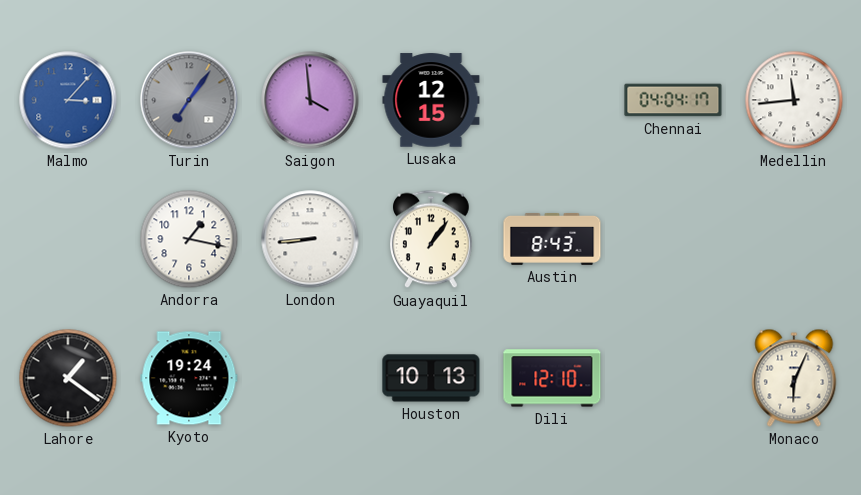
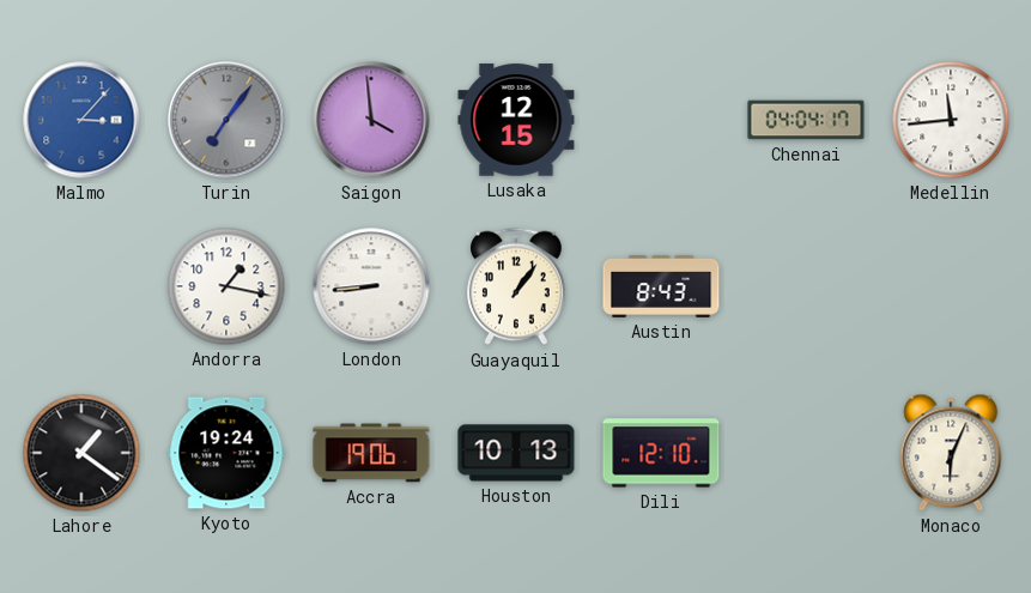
Accra: none -> 19:06 (371, 453)
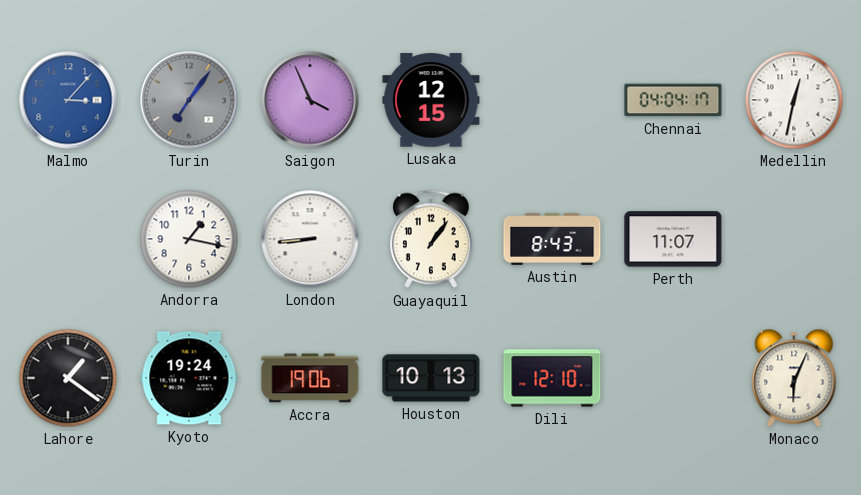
Saigon: 3:59 -> 3:56 (310, 100)
Medellin: 11:44 -> 12:32 (794, 100)
Perth: none -> 11:07 (673, 239)
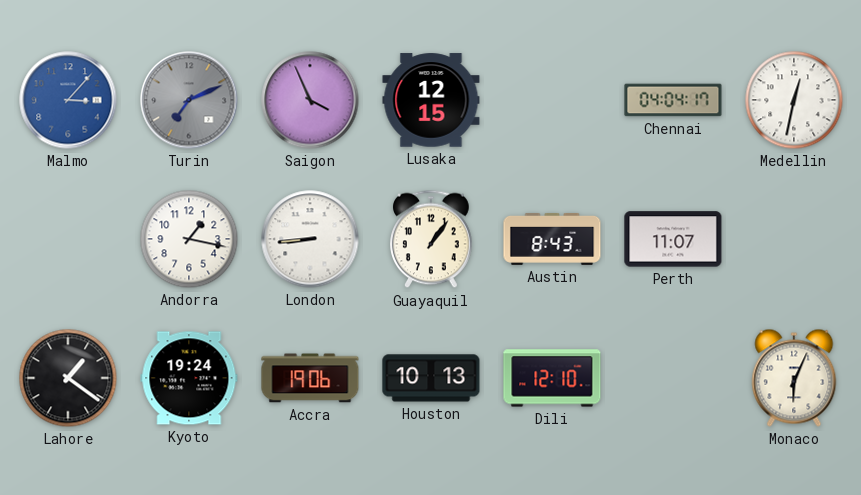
Turin: 7:06 -> 7:11 (189, 100)
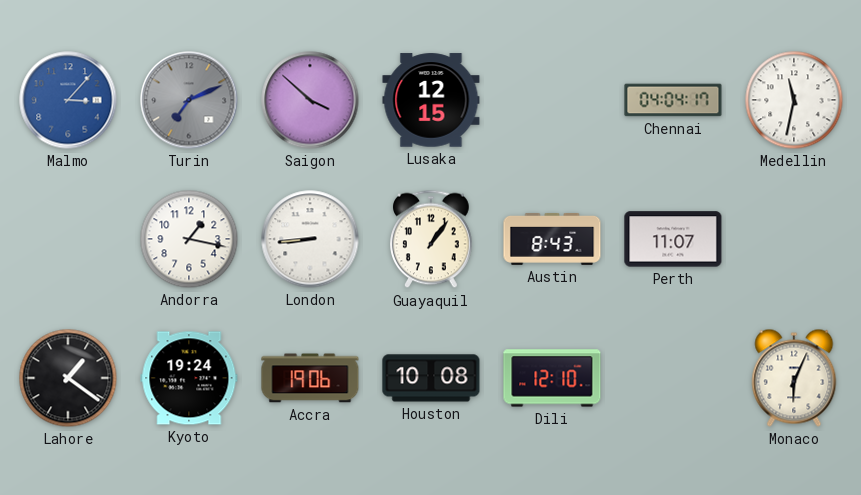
Saigon: 3:56 -> 3:52 (310, 100)
Medellin: 12:32 -> 11:32 (794, 100)
Houston: 10:13 -> 10:08 (431, 378)
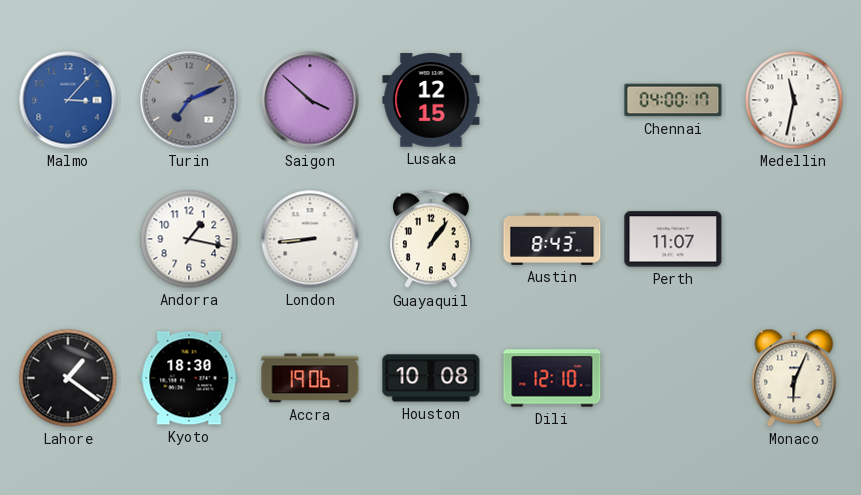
Chennai: 04:04 -> 04:00 (673, 100)
Kyoto: 19:24 -> 18:30 (189, 378)
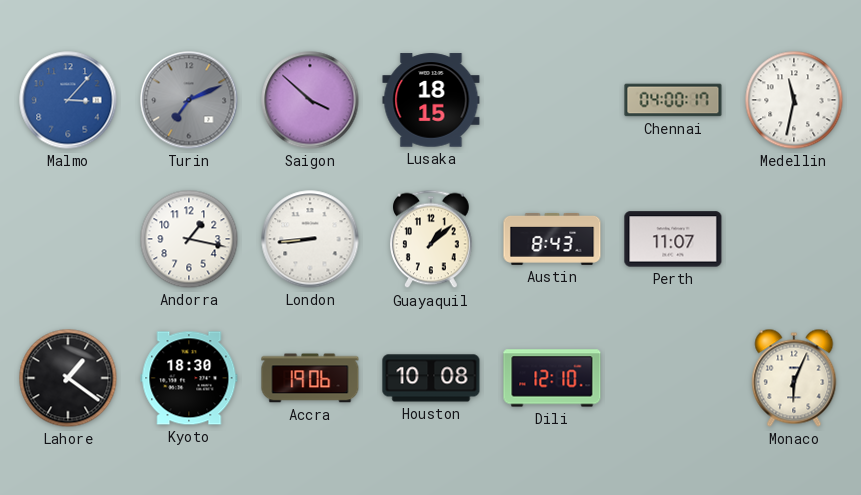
Lusaka: 12:15 -> 18:15 (431, 100)
Guayaquil: 1:06 -> 1:08 (432, 239)
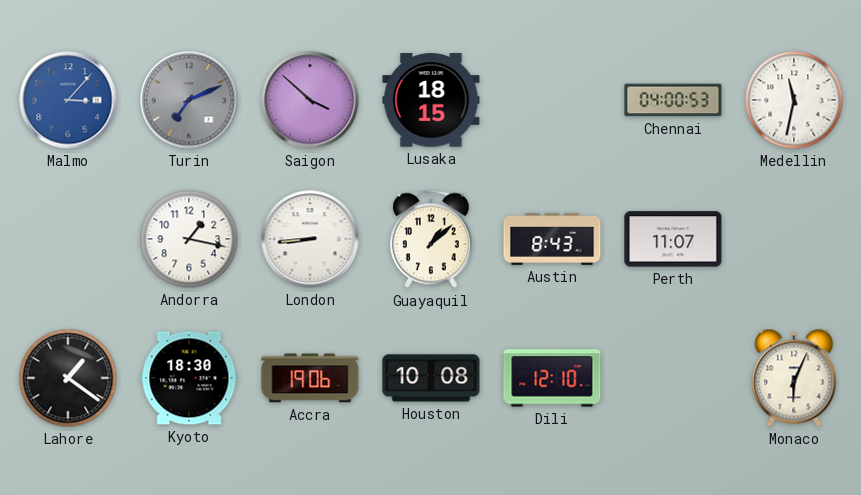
Chennai: 04:00:17 -> 04:00:53 (673, 100)
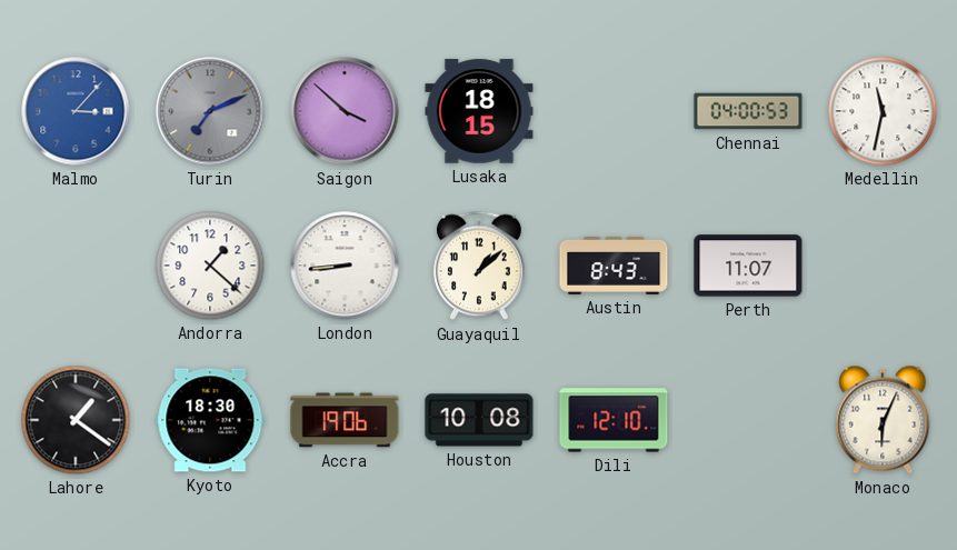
Andorra: 1:17 -> 1:22 (210, 266)
